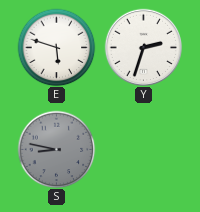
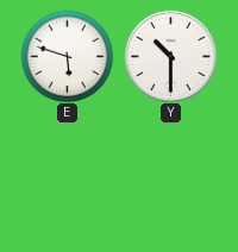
Y: 2:33 -> 10:30 (170, 56)
S: 8:47 -> none (56, 149)
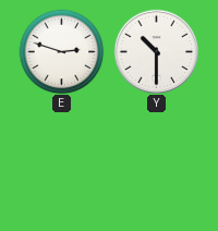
E: 5:48 -> 2:48 (61, 51)
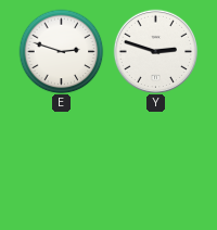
Y: 10:30 -> 2:48 (155, 51)
